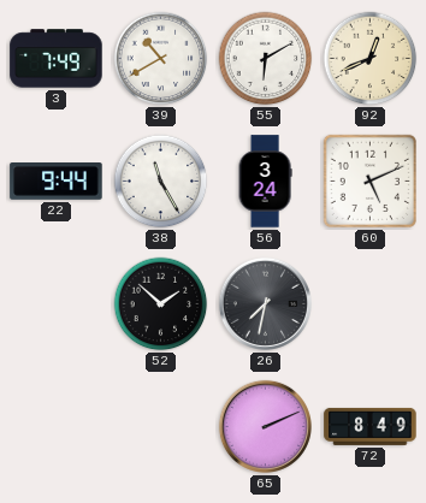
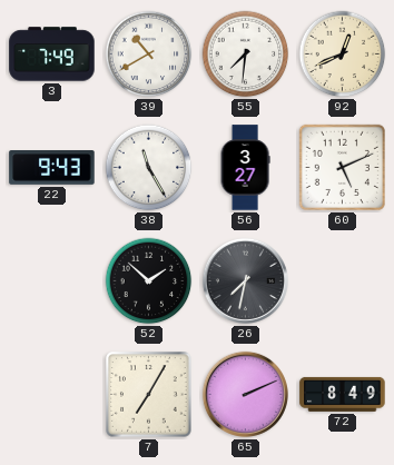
55: 6:10 -> 7:31 (246, 55)
22: 9:44 -> 9:43 (52, 168)
56: 3:24 -> 3:27 (245, 168)
7: none -> 7:05 (149, 395)
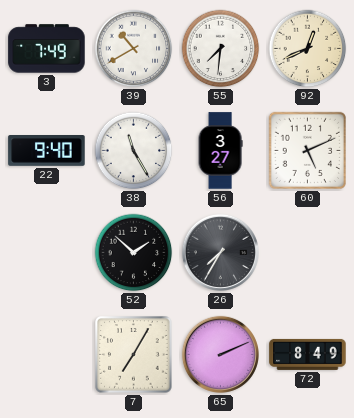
22: 9:43 -> 9:40 (47, 151)
26: 7:32 -> 7:35 (220, 252)
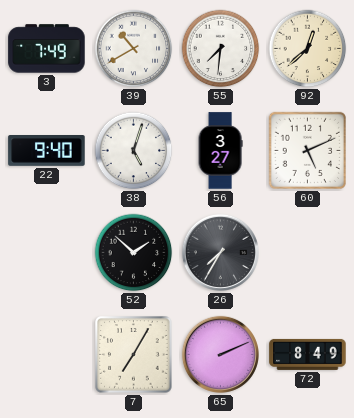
92: 12:41 -> 12:38 (308, 49)
38: 11:25 -> 5:03 (134, 151)
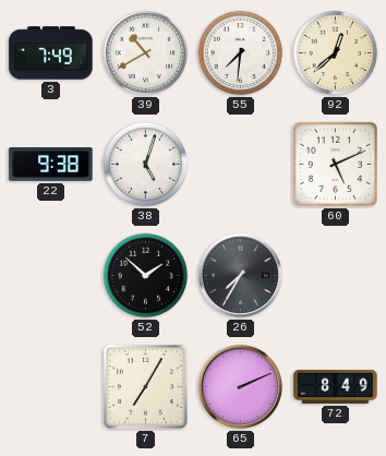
22: 9:40 -> 9:38 (51, 165)
56: 3:27 -> none (220, 151)
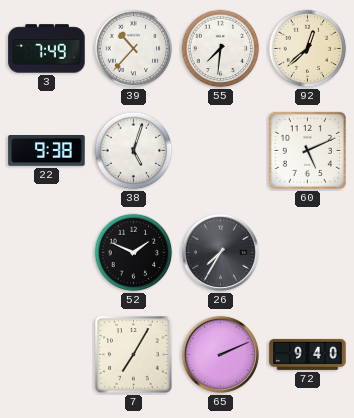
39: 10:40 -> 10:37 (134, 49)
52: 1:52 -> 1:49 (134, 253)
72: 8:49 -> 9:40 (308, 354)
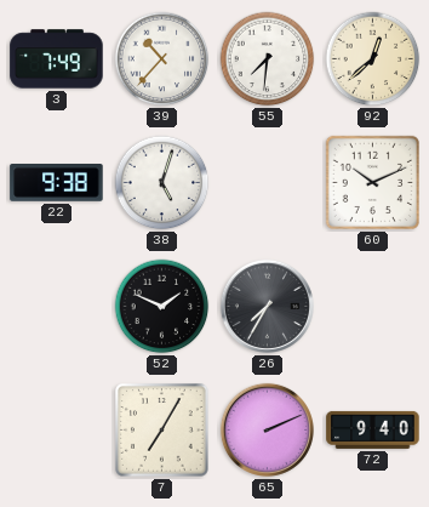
60: 5:11 -> 10:11 (372, 182)
